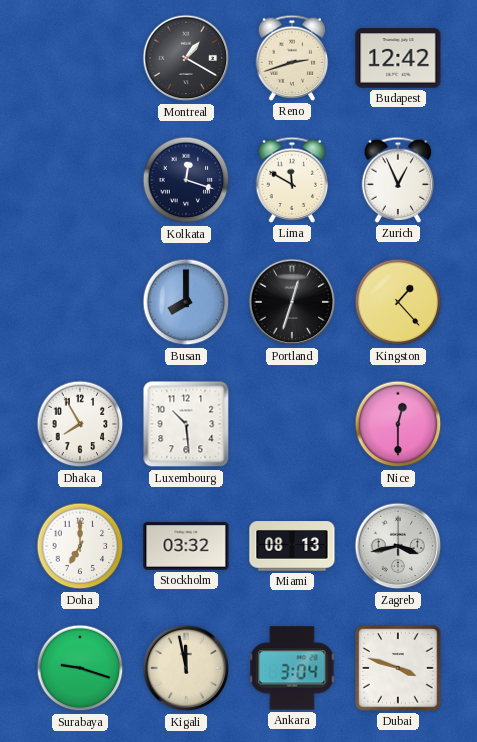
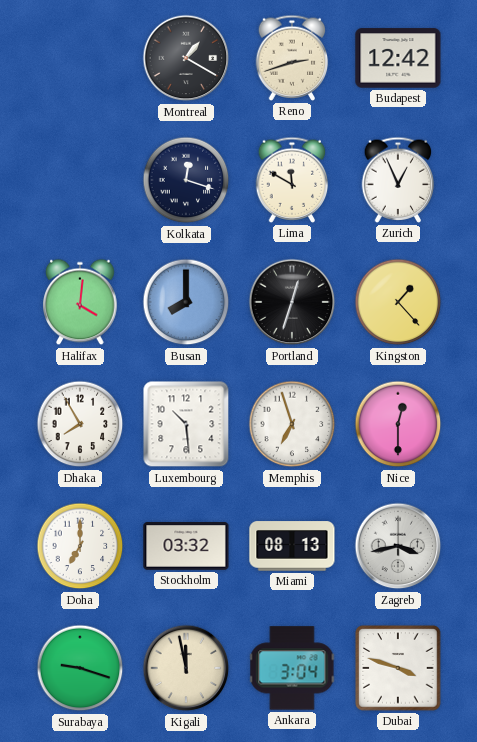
Halifax: none -> 4:01 (80, 302)
Memphis: none -> 6:57 (292, 424)
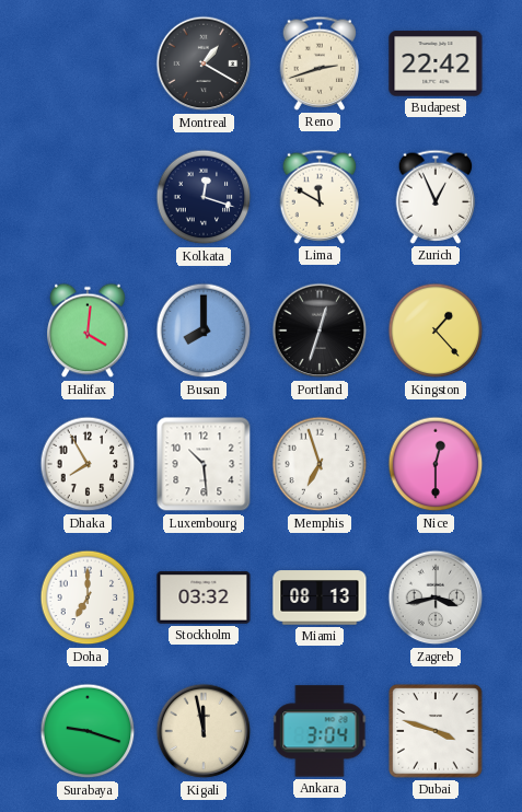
Budapest: 12:42 -> 22:42 (436, 63)
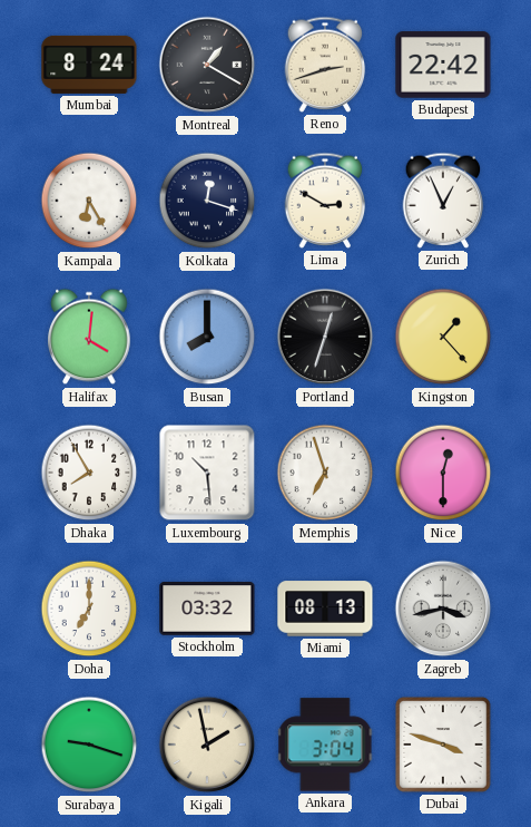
Mumbai: none -> 8:24 (89, 65)
Kampala: none -> 6:25 (89, 201)
Lima: 11:50 -> 2:50 (325, 201)
Kigali: 11:58 -> 1:58 (207, 745)
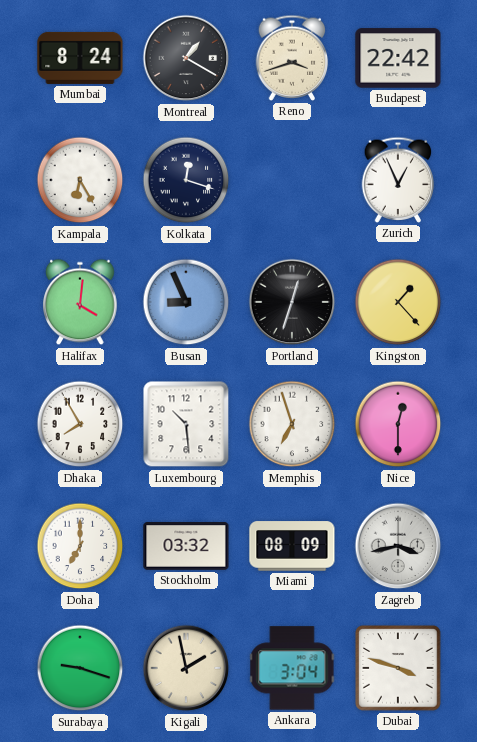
Reno: 2:42 -> 3:42 (292, 58)
Lima: 2:50 -> none (325, 201)
Busan: 8:00 -> 8:56 (186, 302)
Miami: 08:13 -> 08:09 (292, 546)
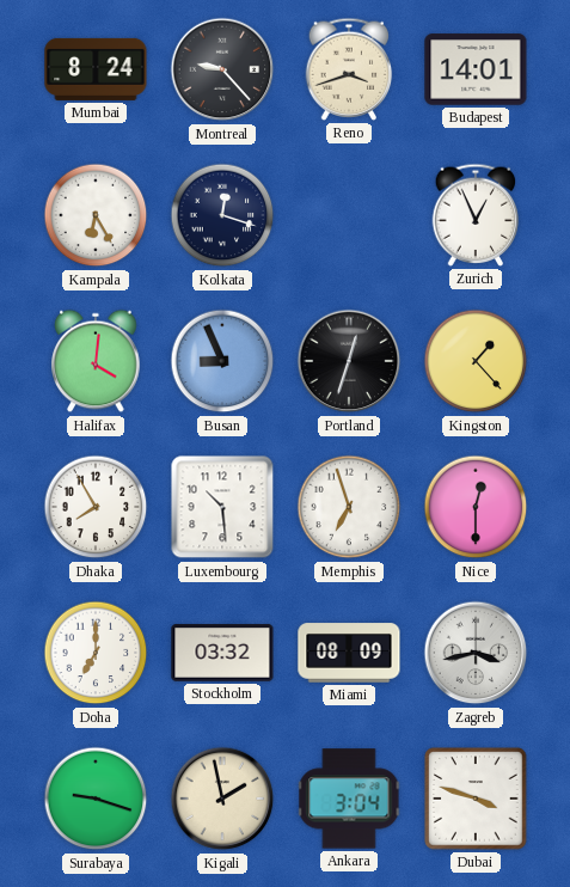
Montreal: 1:20 -> 9:23 (222, 69)
Budapest: 22:42 -> 14:01 (476, 69)
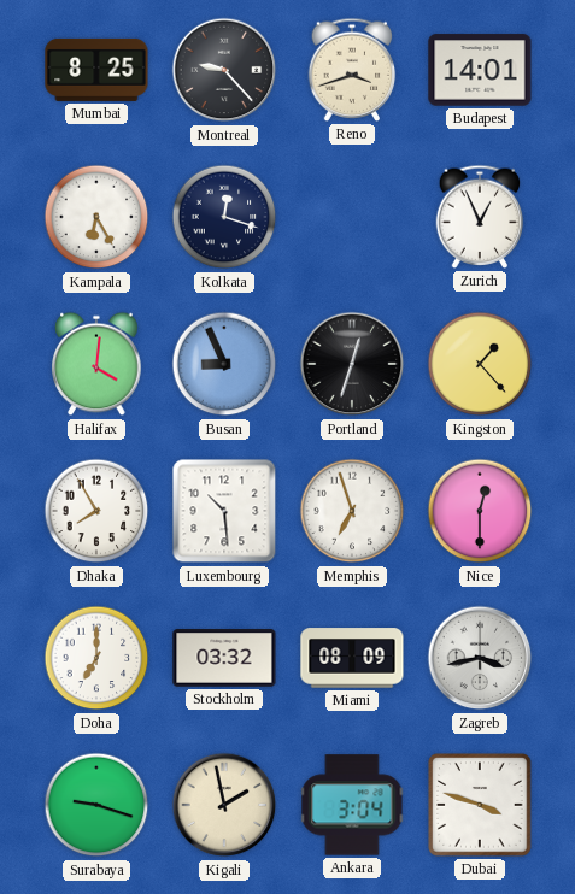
Mumbai: 8:24 -> 8:25 (96, 70)
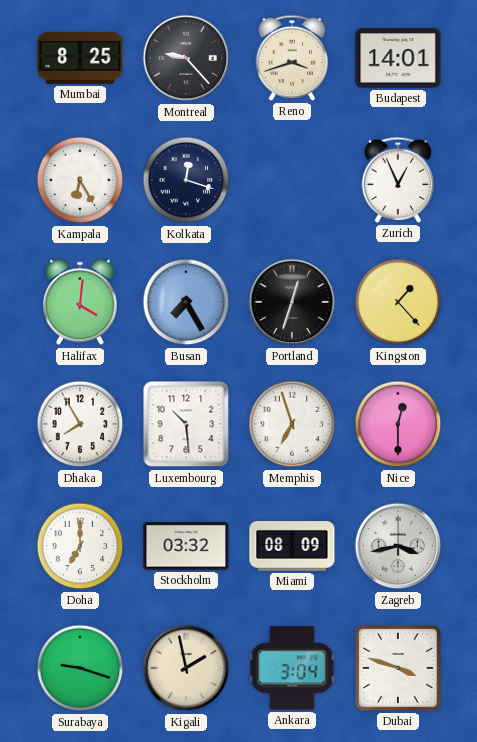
Busan: 8:56 -> 7:25 (186, 302)
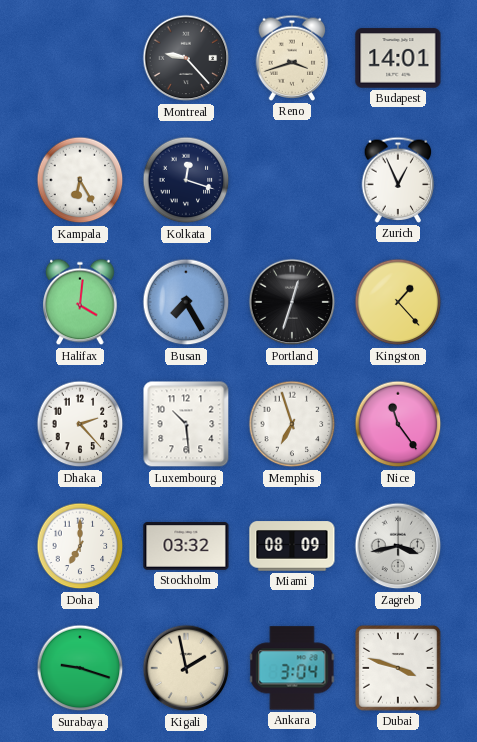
Mumbai: 8:25 -> none (80, 58)
Dhaka: 7:55 -> 2:23 (80, 424)
Nice: 12:30 -> 11:24 (398, 424)
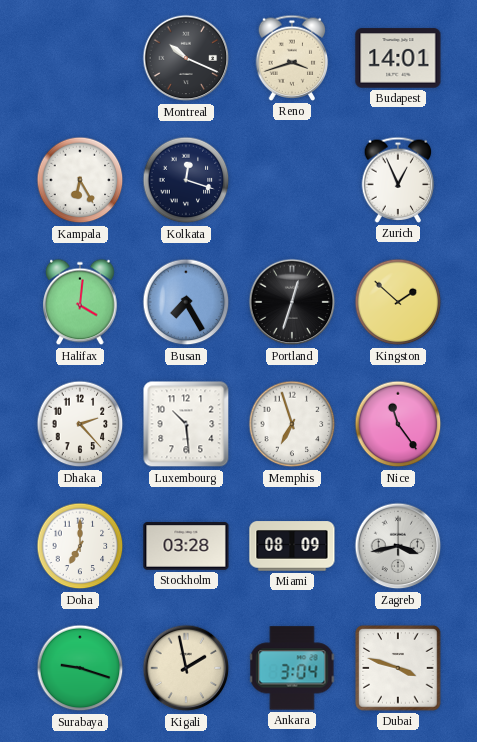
Montreal: 9:23 -> 10:19 (186, 58)
Kingston: 1:23 -> 1:52 (398, 302)
Stockholm: 03:32 -> 03:28 (186, 546)
